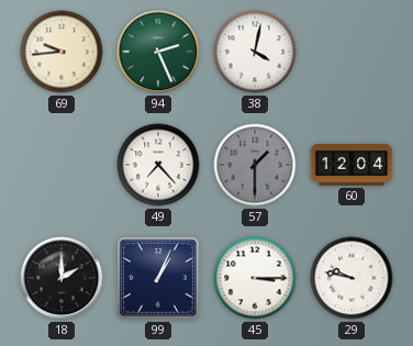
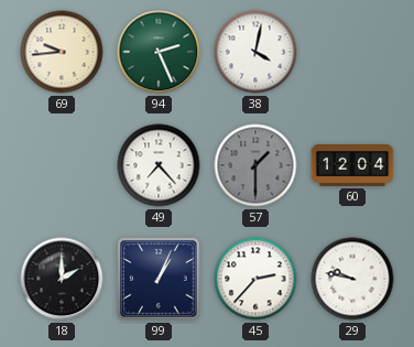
45: 3:15 -> 2:37 (255, 279)
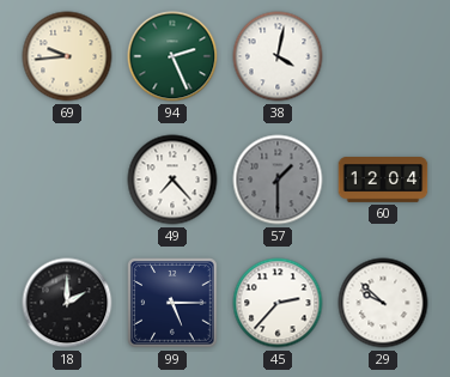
99: 1:04 -> 5:15 (172, 303)
29: 9:47 -> 9:52 (383, 303)
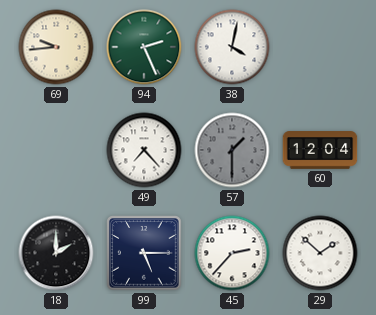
29: 9:52 -> 1:52 (320, 253)
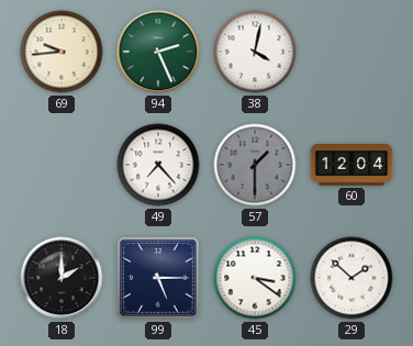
45: 2:37 -> 3:21 (255, 278)
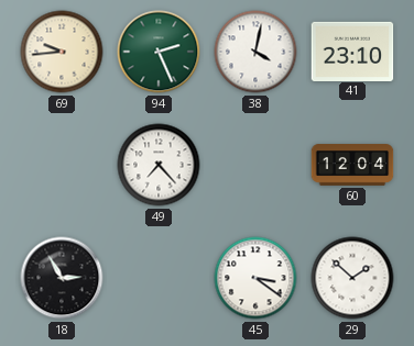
41: none -> 23:10 (352, 51)
57: 1:30 -> none (255, 165)
18: 2:00 -> 2:55 (62, 278)
99: 5:15 -> none (158, 278)
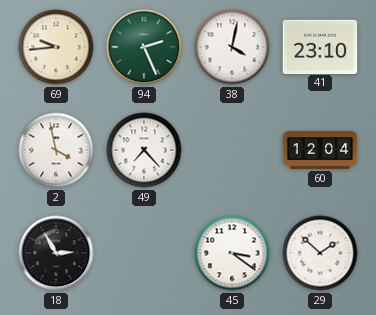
2: none -> 3:58 (56, 150)
